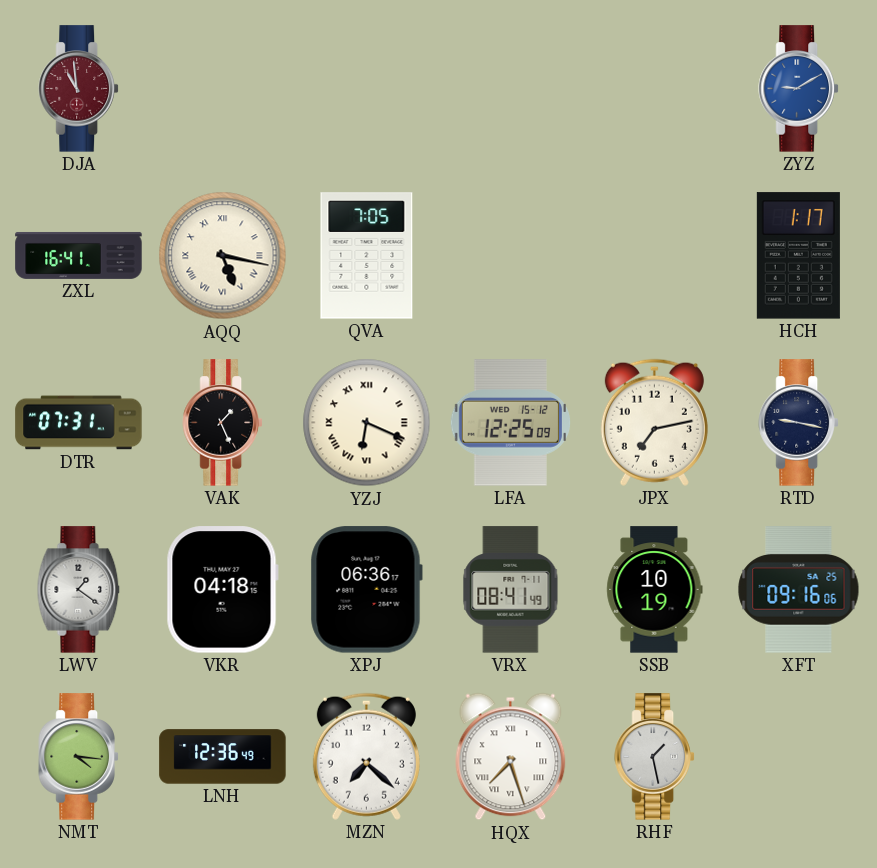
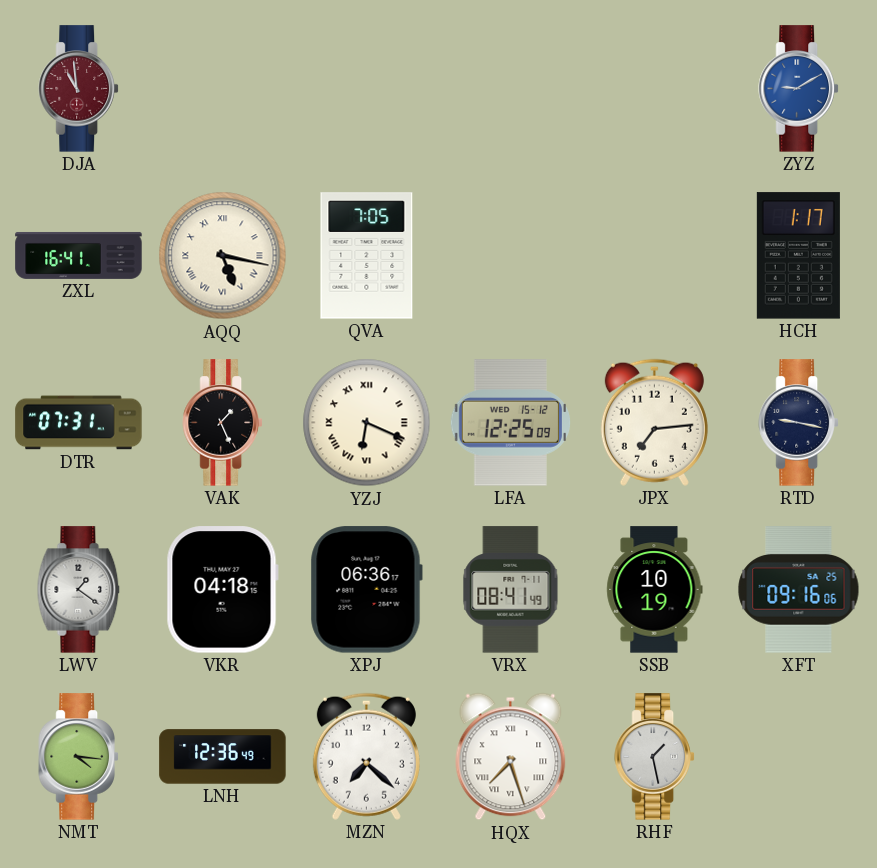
JPX: 7:13 -> 7:14 (654, 422)
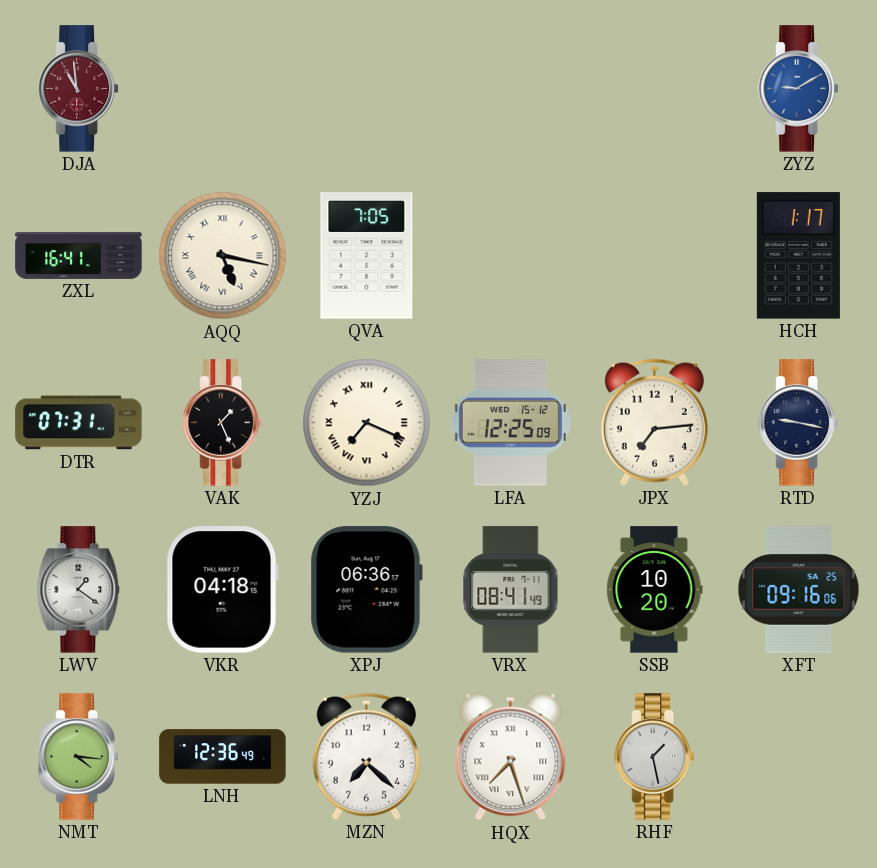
YZJ: 6:19 -> 7:19 (367, 423)
SSB: 10:19 -> 10:20 (655, 590)
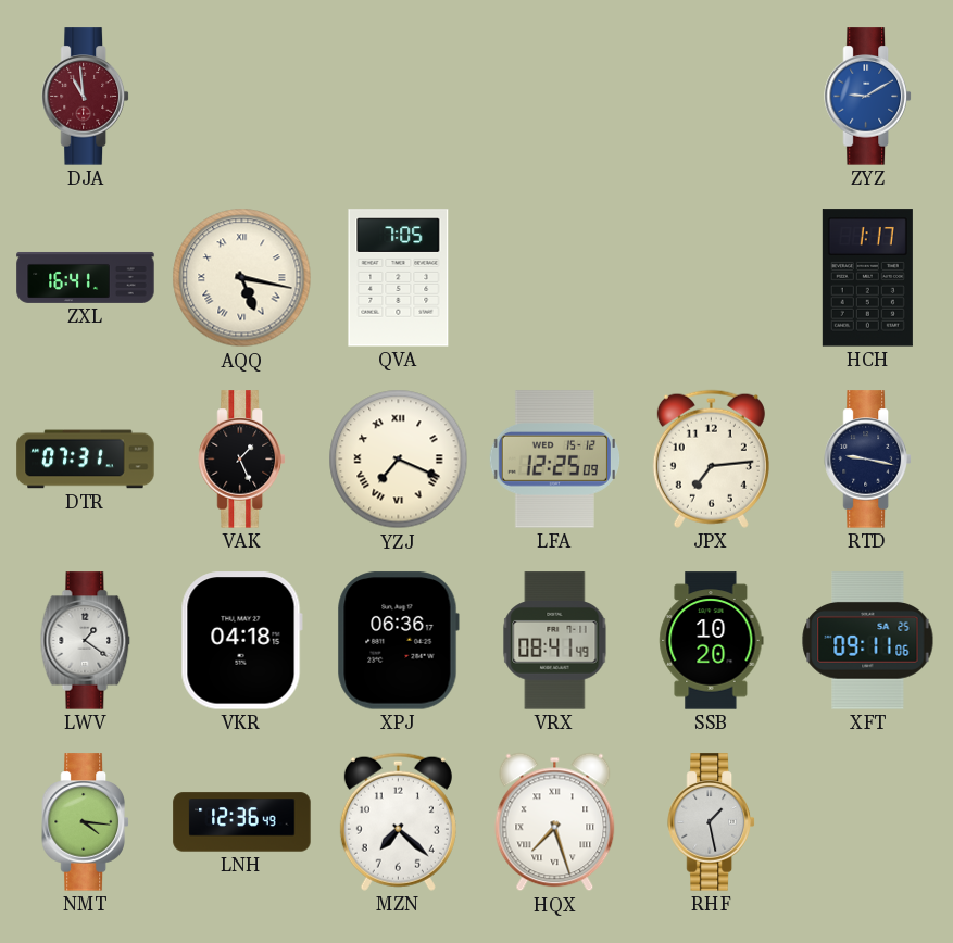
XFT: 09:16 -> 09:11 (868, 641)
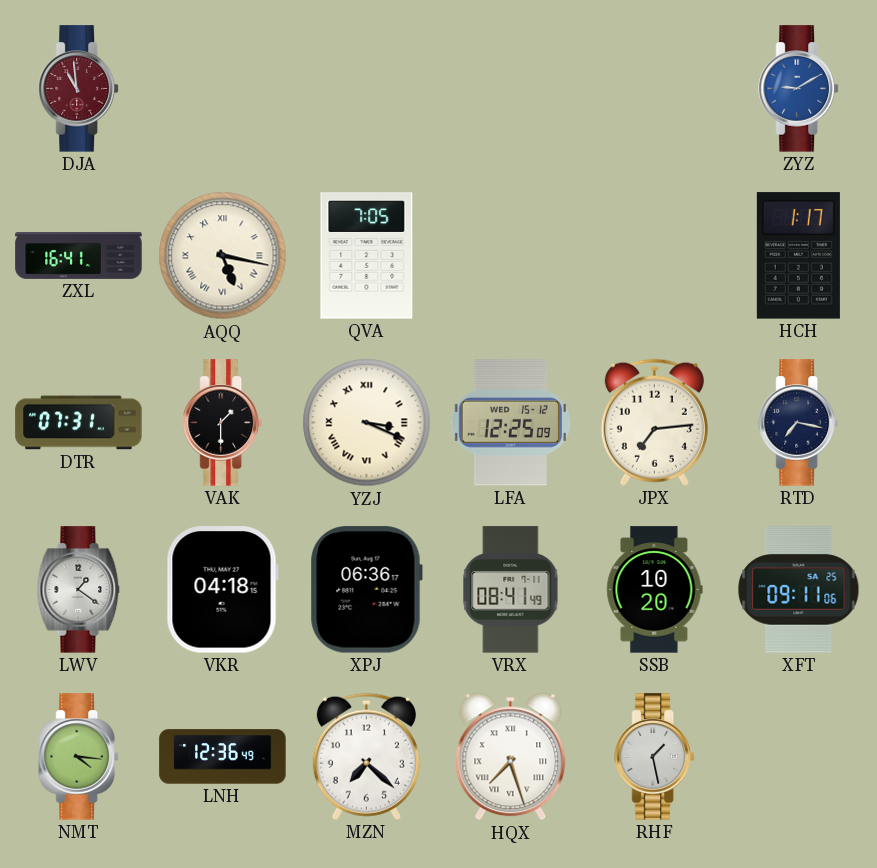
VAK: 1:26 -> 1:30 (223, 423)
YZJ: 7:19 -> 3:19 (367, 423)
RTD: 9:17 -> 7:17 (799, 423)
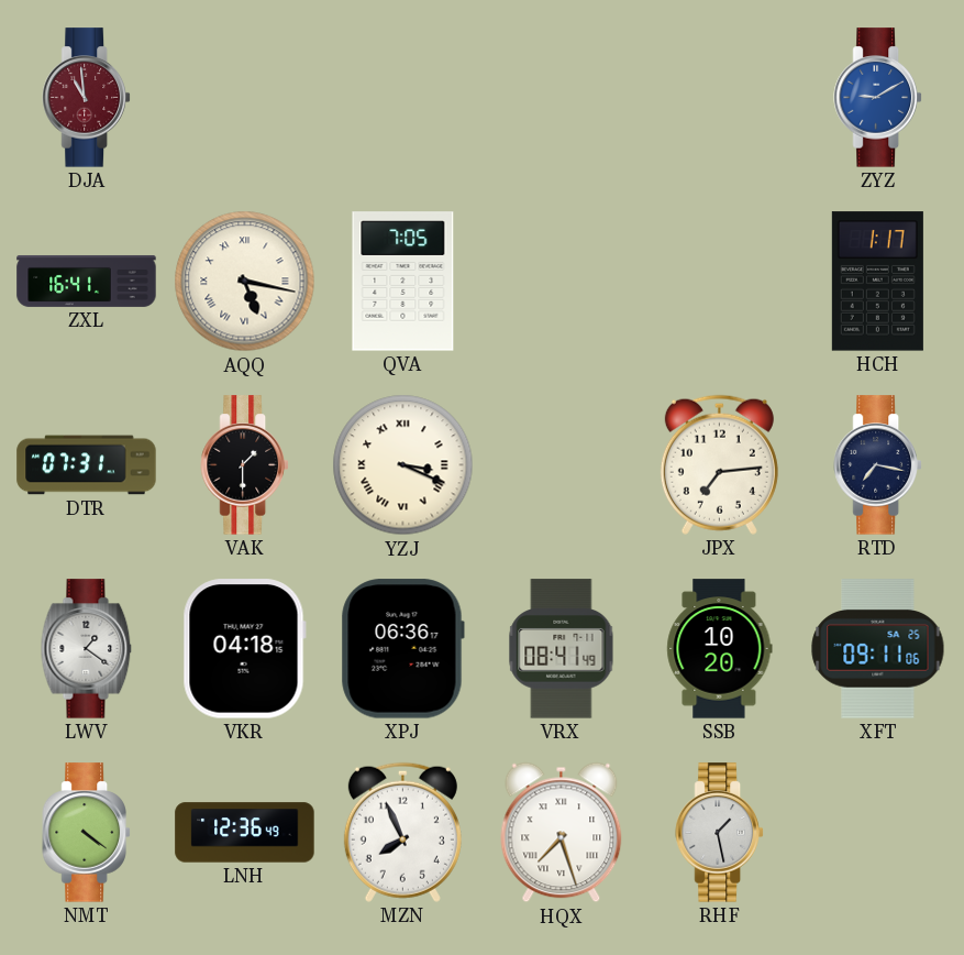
LFA: 12:25 -> none (510, 423)
NMT: 4:16 -> 4:21 (87, 833)
MZN: 7:22 -> 7:56 (402, 832)
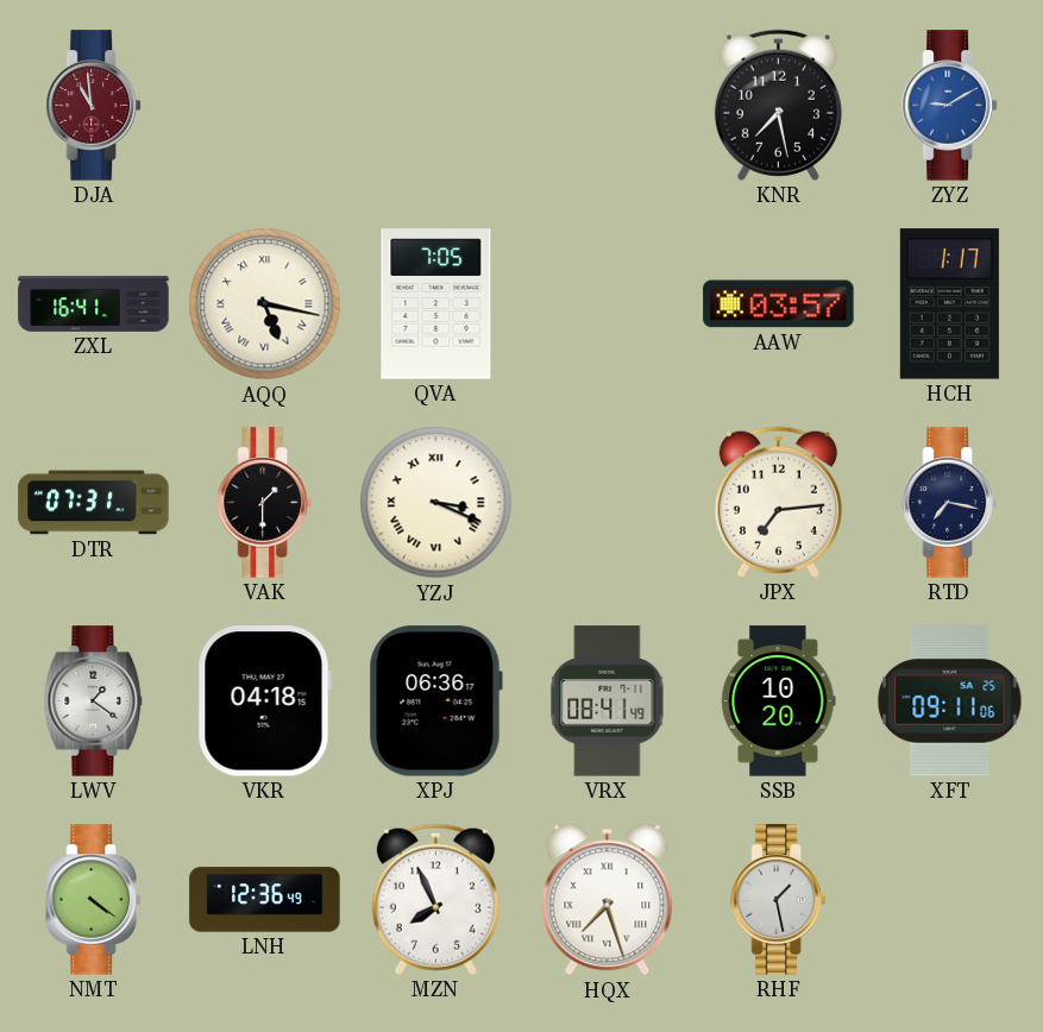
KNR: none -> 7:28 (778, 105)
AAW: none -> 03:57 (779, 304)
